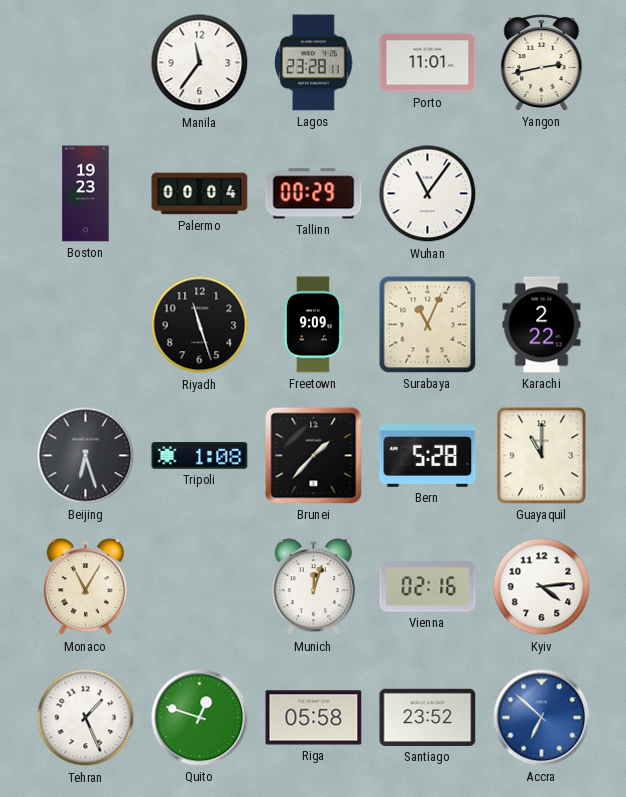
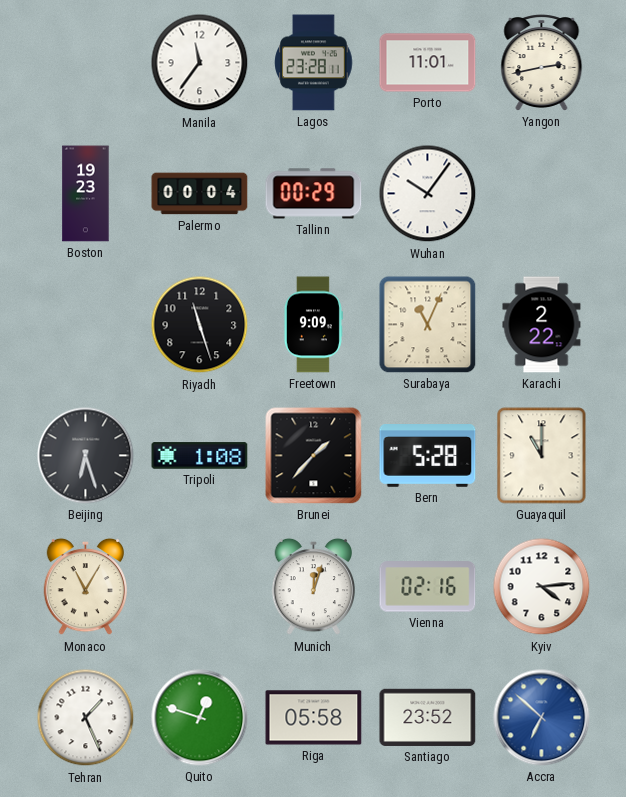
Wuhan: 11:06 -> 10:06 (428, 194)
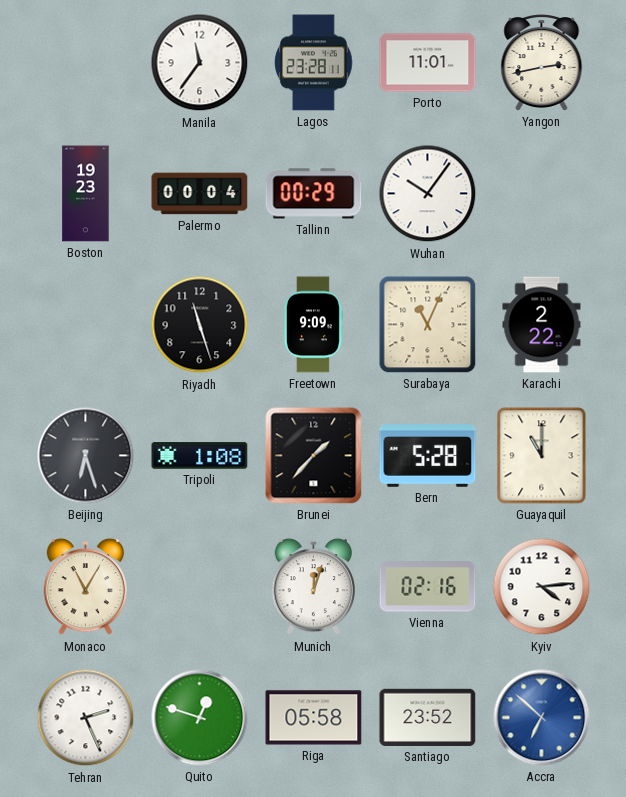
Tehran: 1:26 -> 2:26 (86, 718)
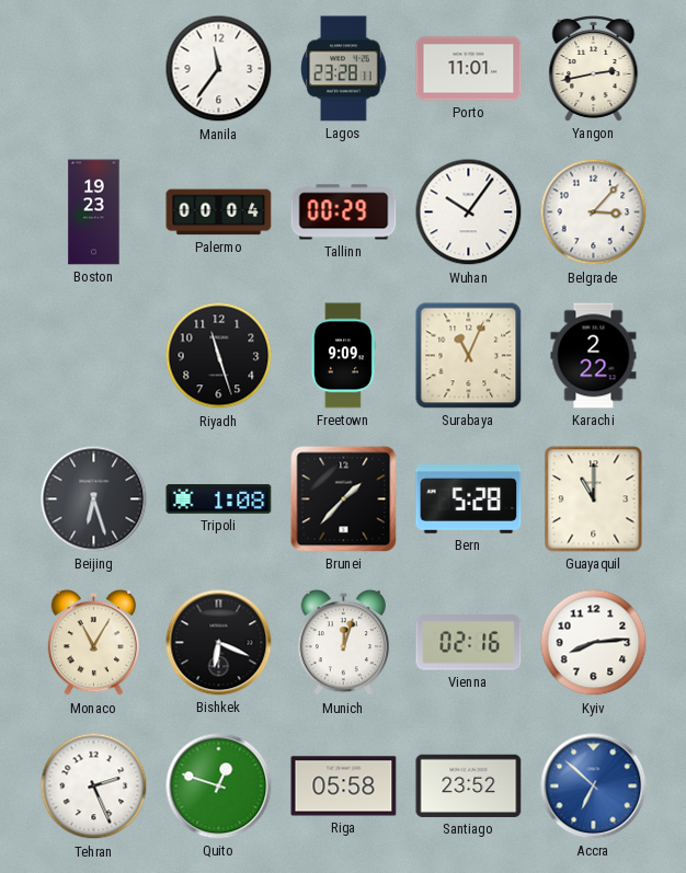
Belgrade: none -> 3:07 (594, 212)
Bishkek: none -> 6:19 (219, 643)
Kyiv: 4:14 -> 8:14 (594, 643)
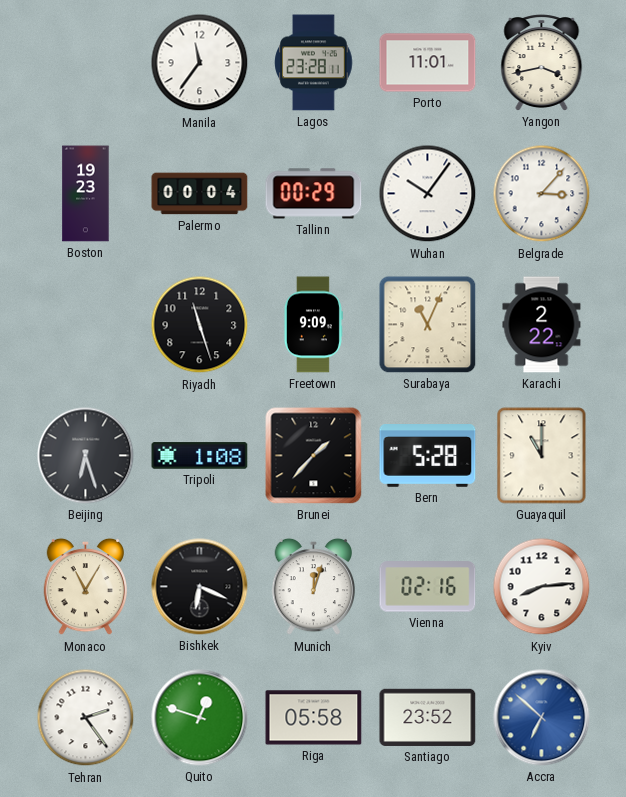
Yangon: 2:43 -> 3:43 (542, 63)
Tehran: 2:26 -> 2:24 (86, 718)
